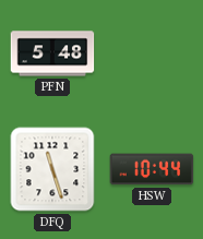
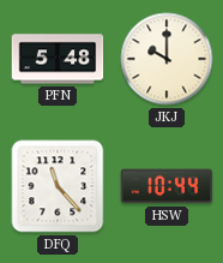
JKJ: none -> 10:00 (167, 59)
DFQ: 11:27 -> 11:23 (58, 186)
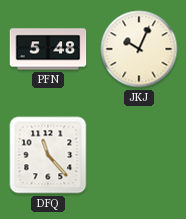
JKJ: 10:00 -> 10:04 (139, 49)
HSW: 10:44 -> none (167, 186)
